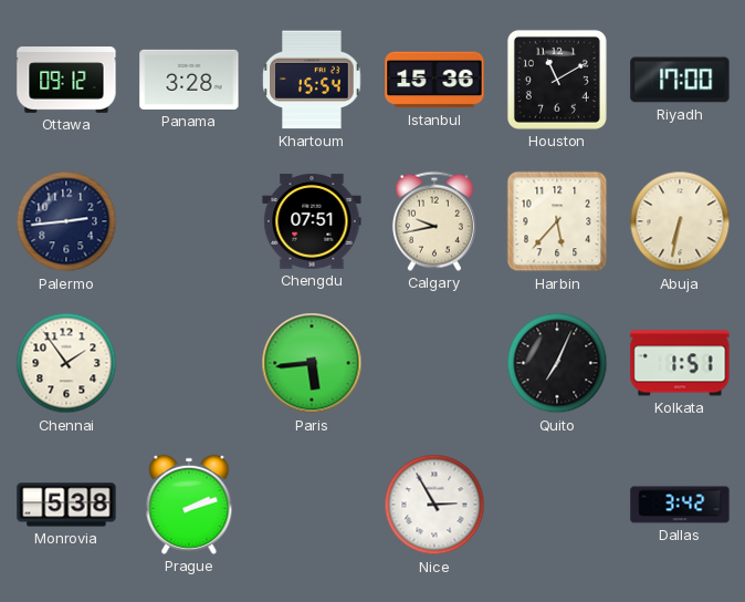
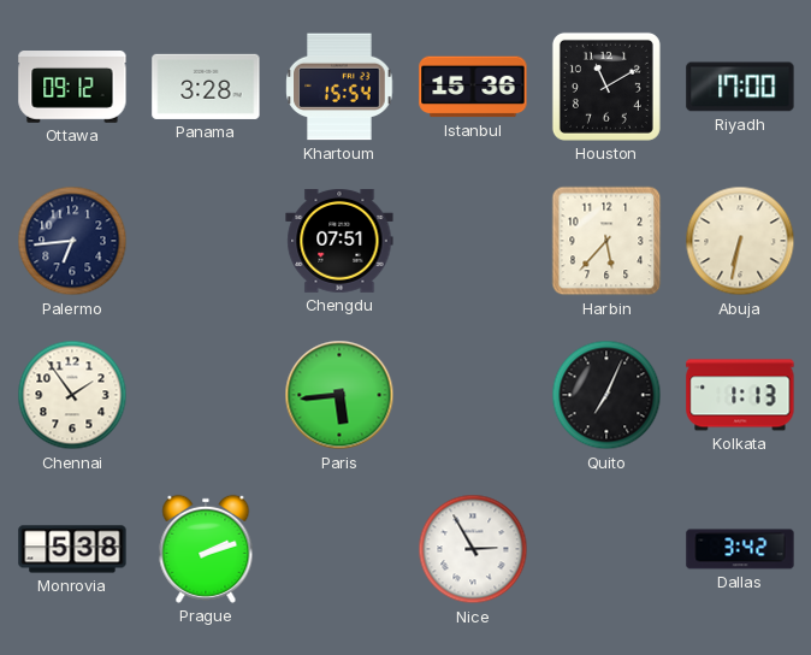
Palermo: 2:44 -> 6:44 (72, 241)
Calgary: 9:43 -> none (434, 221)
Kolkata: 1:51 -> 1:13 (740, 395)
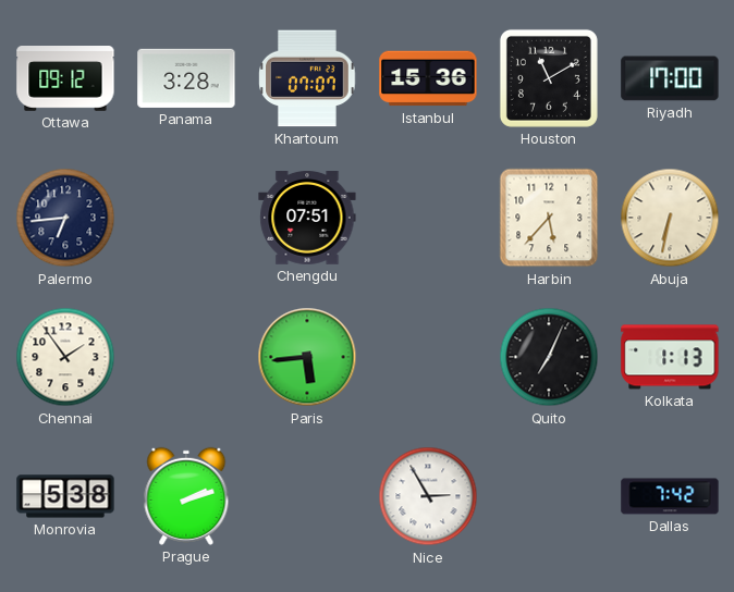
Khartoum: 15:54 -> 07:07 (307, 78)
Dallas: 3:42 -> 7:42 (670, 496)
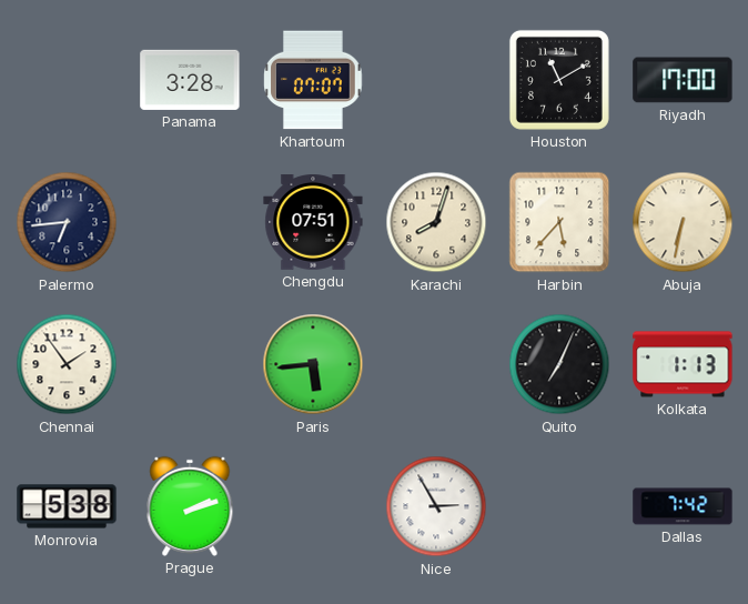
Ottawa: 09:12 -> none (65, 79)
Istanbul: 15:36 -> none (428, 78)
Karachi: none -> 8:03 (436, 222)
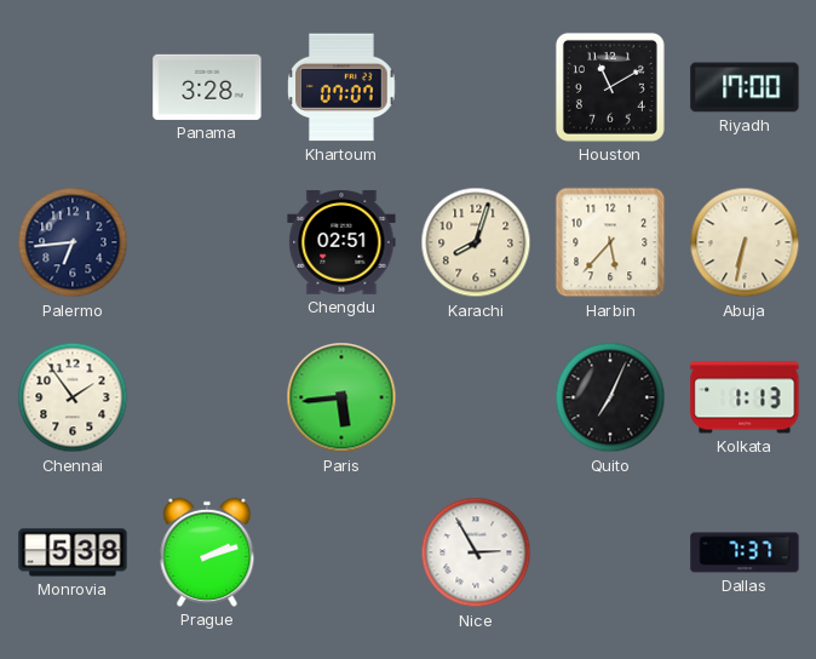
Chengdu: 07:51 -> 02:51 (341, 243)
Dallas: 7:42 -> 7:37 (745, 552)
